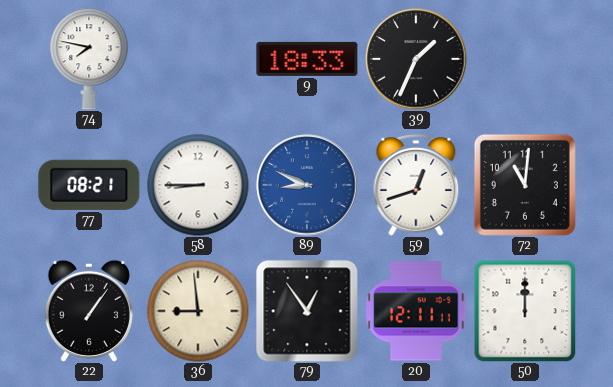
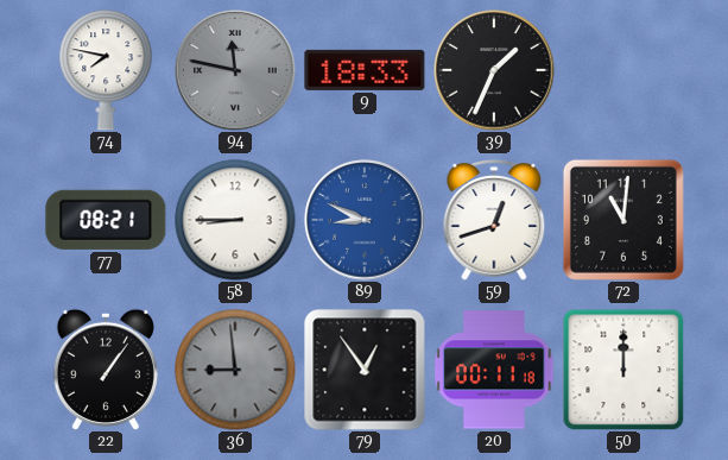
94: none -> 11:47 (235, 70)
36 dial: cream -> grey (235, 370)
20: 12:11 -> 00:11 (494, 370)
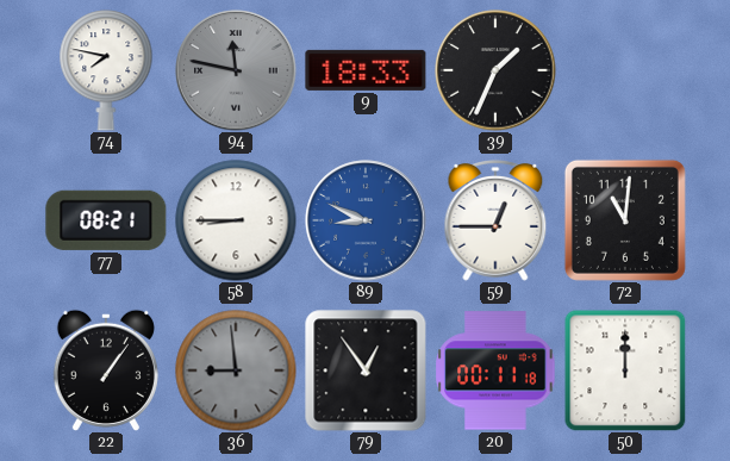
59: 12:42 -> 12:45 (495, 222)
